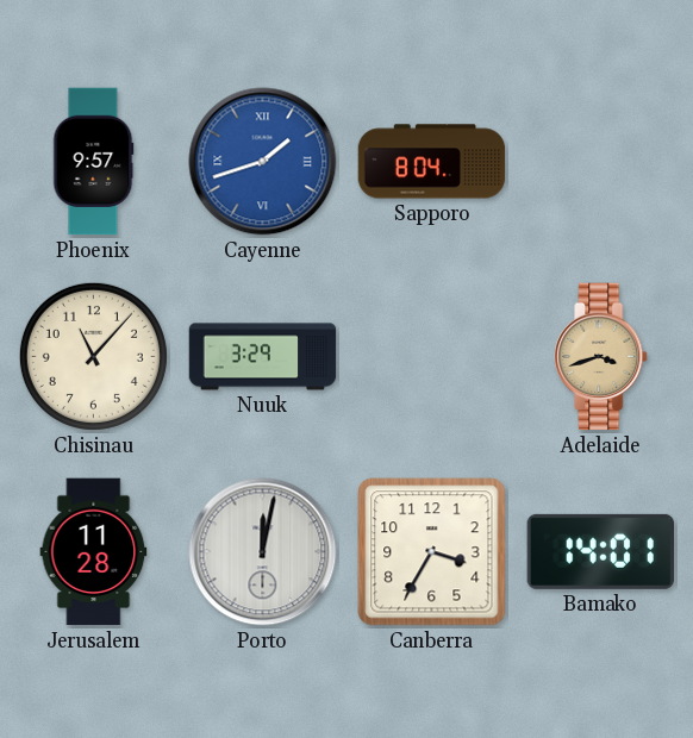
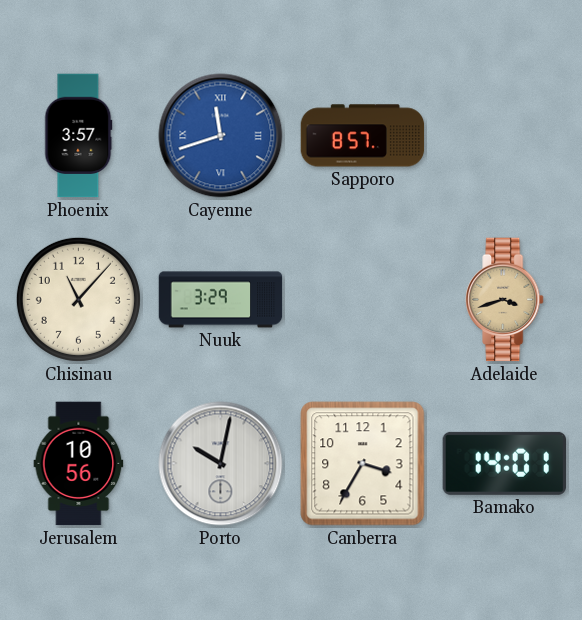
Phoenix: 9:57 -> 3:57 (79, 136)
Cayenne: 1:42 -> 11:42 (221, 136)
Sapporo: 8:04 -> 8:57 (363, 136)
Jerusalem: 11:28 -> 10:56 (79, 464)
Porto: 12:02 -> 10:02 (221, 464)
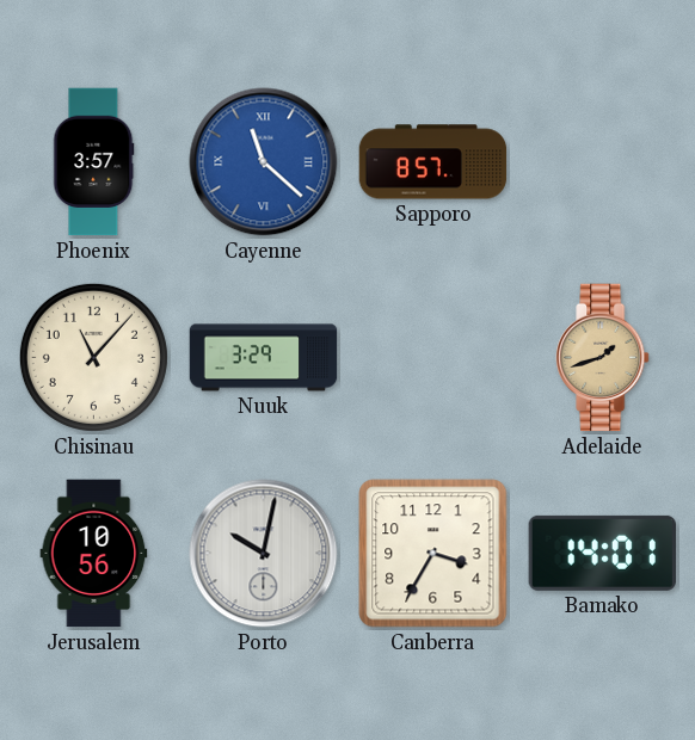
Cayenne: 11:42 -> 11:22 (264, 162)
Adelaide: 3:42 -> 1:42 (603, 358)
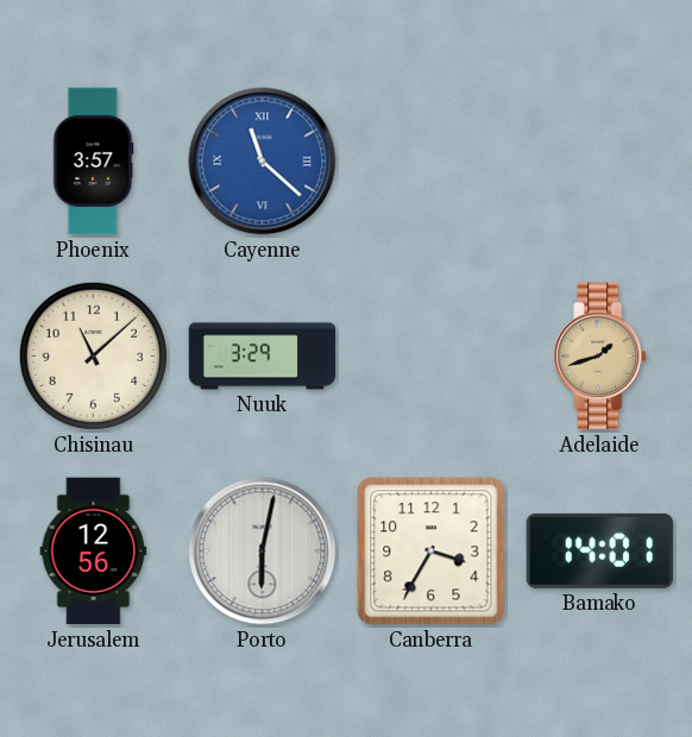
Sapporo: 8:57 -> none (433, 162)
Chisinau: 11:07 -> 11:08 (93, 355)
Jerusalem: 10:56 -> 12:56 (94, 552)
Porto: 10:02 -> 6:02 (263, 552)
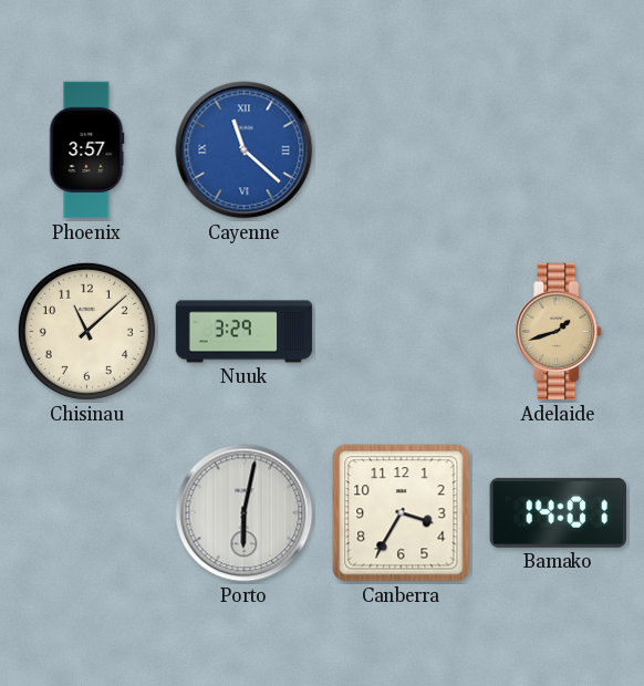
Jerusalem: 12:56 -> none (94, 552)
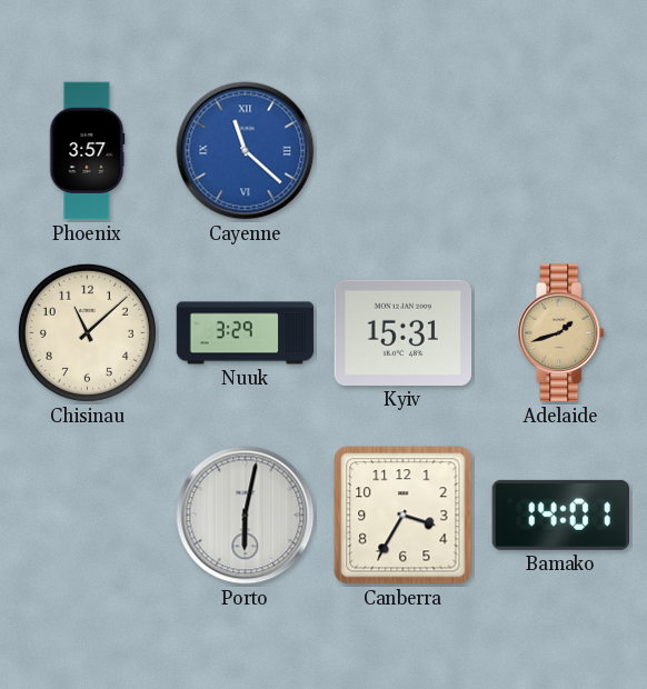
Kyiv: none -> 15:31 (404, 332)
